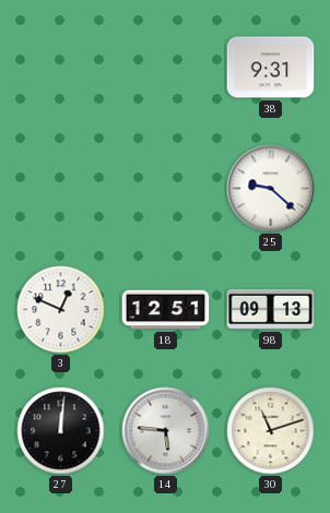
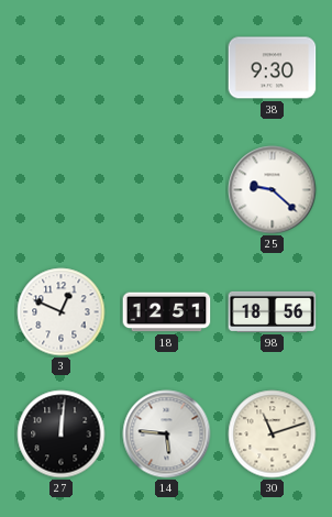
38: 9:31 -> 9:30 (273, 68)
98: 09:13 -> 18:56 (273, 311)
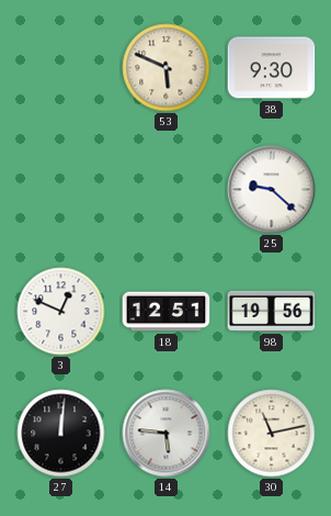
53: none -> 5:49 (167, 68)
98: 18:56 -> 19:56 (272, 311)
30: 11:12 -> 11:13 (272, 434)
